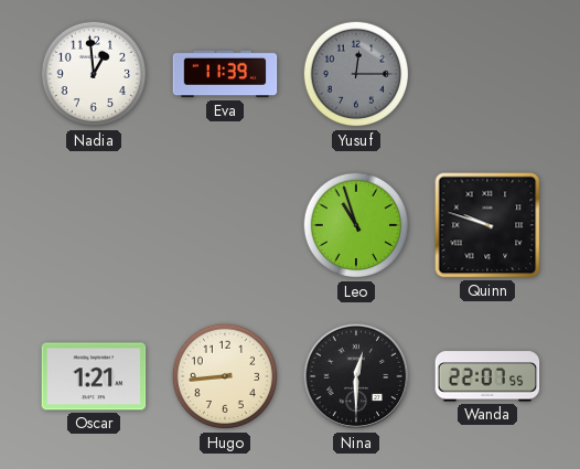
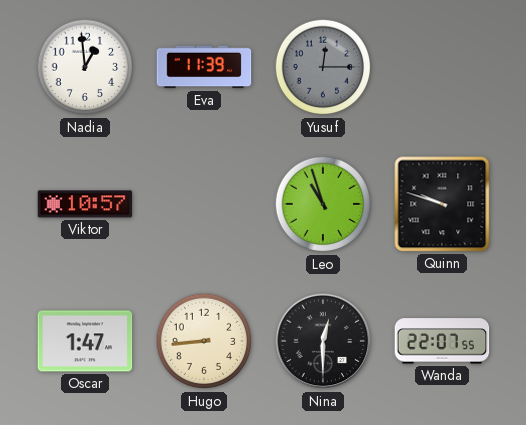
Viktor: none -> 10:57 (85, 204)
Oscar: 1:21 -> 1:47 (85, 341)
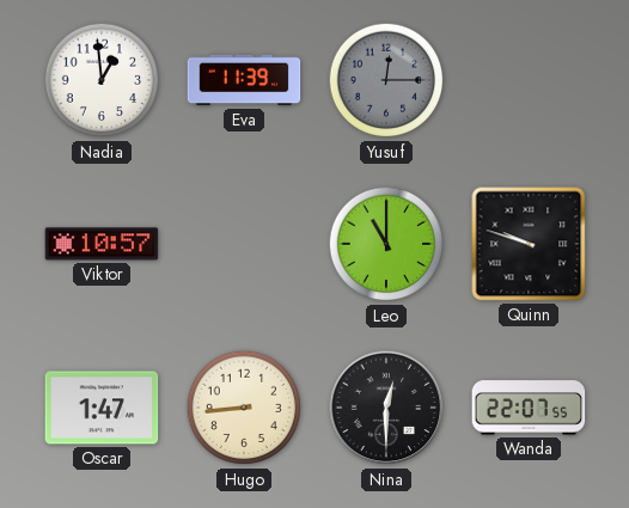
Leo: 10:57 -> 11:00 (386, 244)
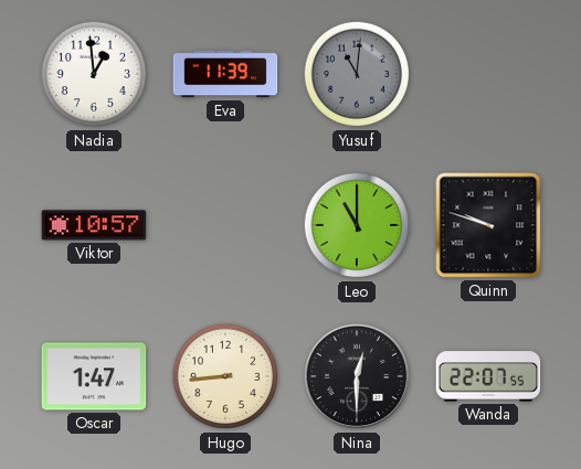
Yusuf: 12:15 -> 11:01 (357, 74)
